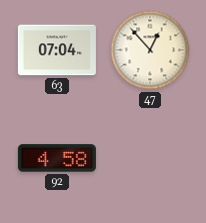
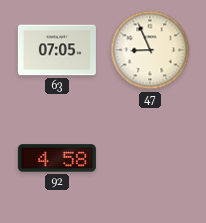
63: 07:04 -> 07:05 (57, 50)
47: 12:53 -> 8:56 (150, 50)
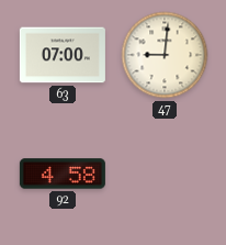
63: 07:05 -> 07:00 (63, 55)
47: 8:56 -> 9:01 (165, 55)
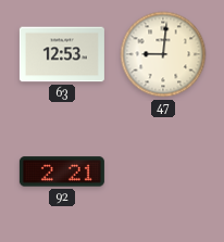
63: 07:00 -> 12:53 (62, 54)
92: 4:58 -> 2:21 (62, 171)
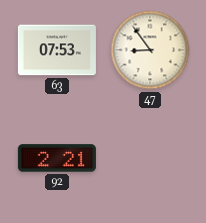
63: 12:53 -> 07:53 (57, 50)
47: 9:01 -> 8:54 (150, 50)
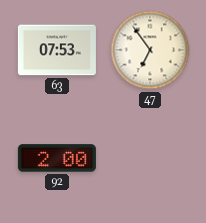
47: 8:54 -> 6:54 (150, 50)
92: 2:21 -> 2:00 (57, 158)
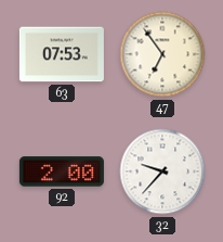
32: none -> 9:37 (162, 171)
